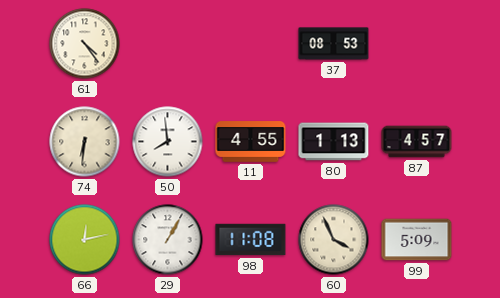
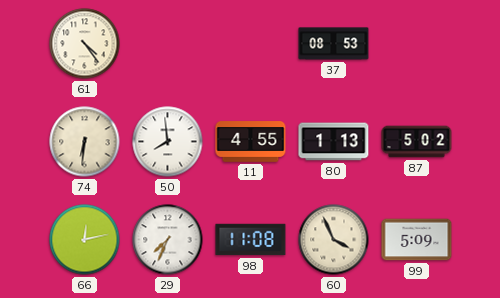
87: 4:57 -> 5:02 (417, 142)
29: 1:05 -> 7:34 (168, 240)
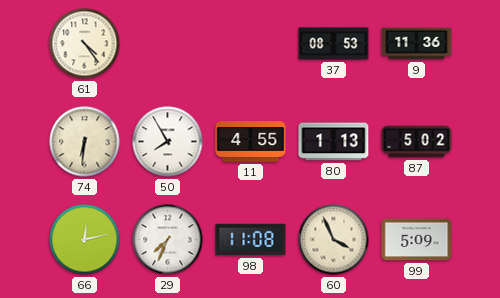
9: none -> 11:36 (417, 44)
50: 7:59 -> 7:55 (168, 142)
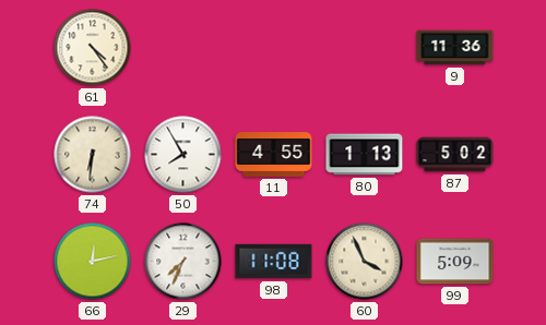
37: 08:53 -> none (334, 44)
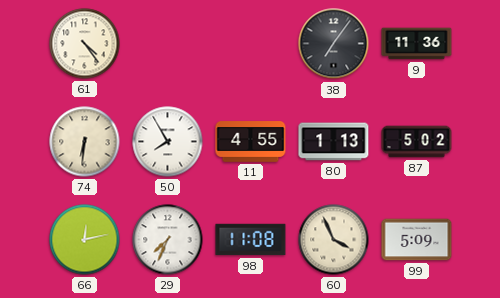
38: none -> 7:06 (334, 44)
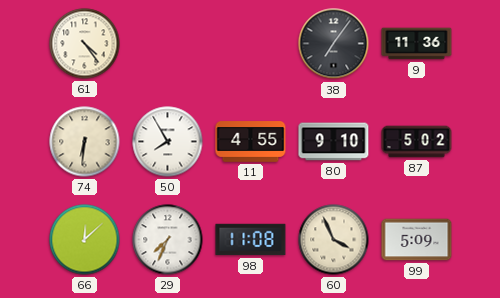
80: 1:13 -> 9:10 (334, 142)
66: 12:13 -> 12:08 (85, 240)
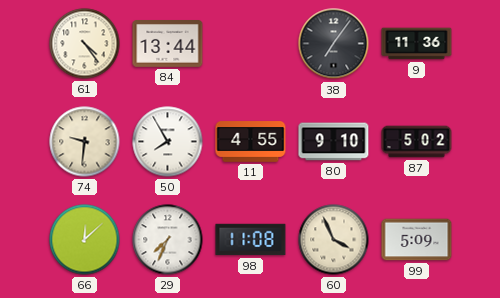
84: none -> 13:44 (168, 44)
74: 6:31 -> 9:31 (85, 142)
